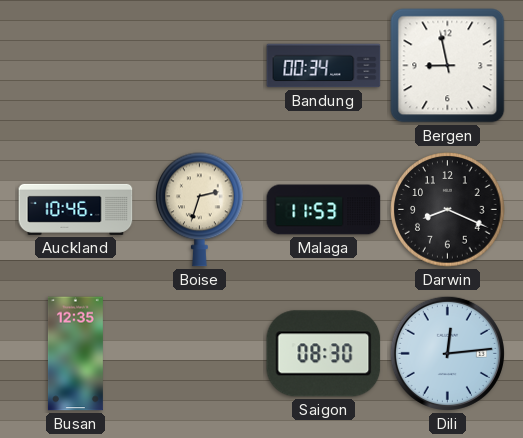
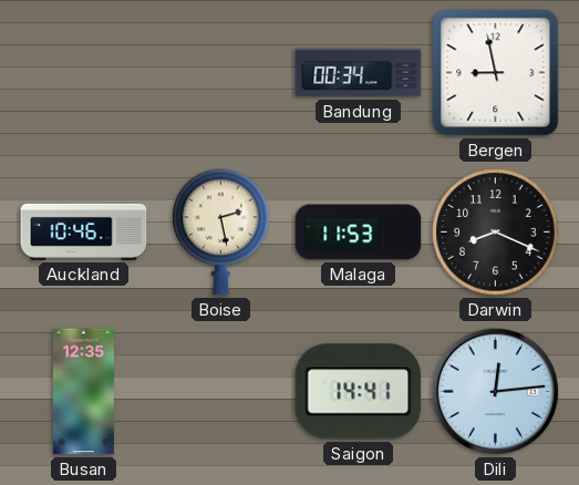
Boise: 2:33 -> 2:28 (221, 233)
Saigon: 08:30 -> 14:41 (359, 392)
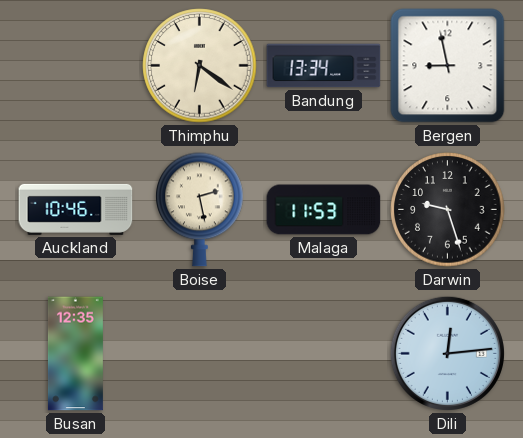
Thimphu: none -> 6:21 (200, 66)
Bandung: 00:34 -> 13:34 (324, 66)
Darwin: 8:19 -> 9:27 (448, 210)
Saigon: 14:41 -> none (359, 392)
